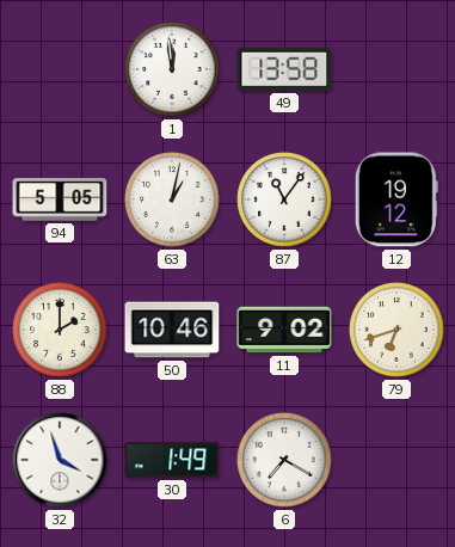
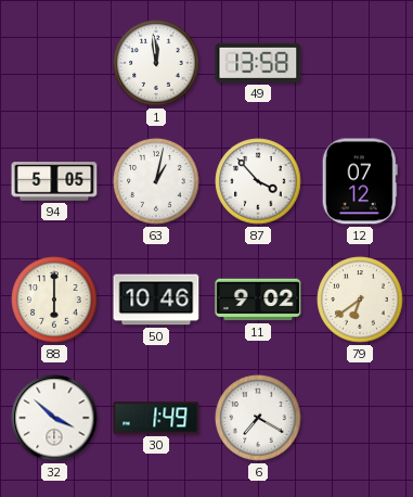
87: 11:06 -> 3:53 (258, 181)
12: 19:12 -> 07:12 (360, 181)
88: 2:00 -> 6:00 (54, 300)
79: 6:42 -> 6:39 (360, 300)
32: 3:57 -> 3:52 (54, 418)
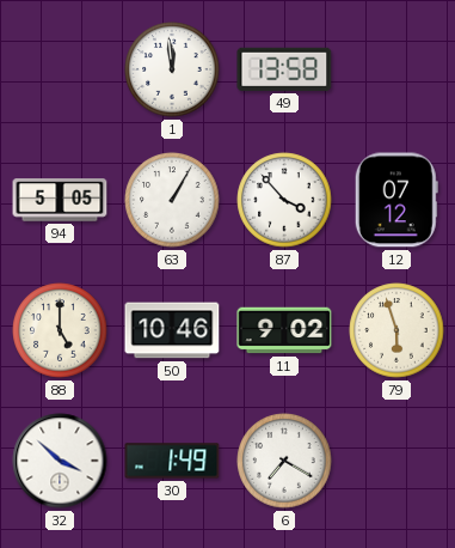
63: 1:02 -> 1:05 (172, 200)
88: 6:00 -> 5:00 (60, 330)
79: 6:39 -> 5:57 (396, 330)
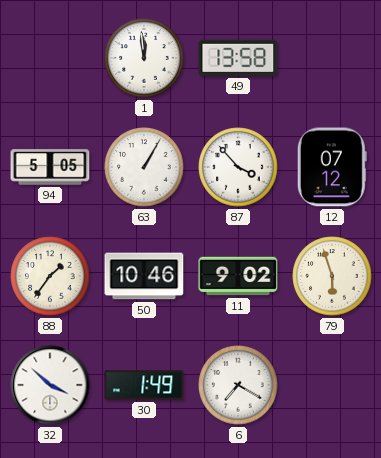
88: 5:00 -> 1:36 (50, 276)
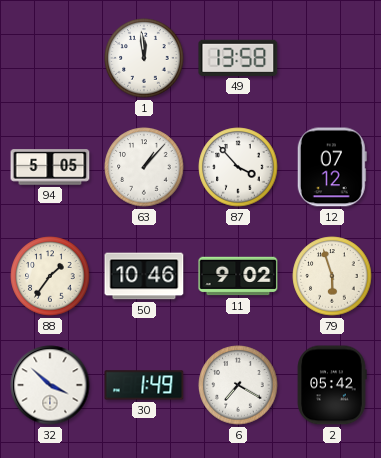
63: 1:05 -> 1:07 (144, 167)
2: none -> 05:42 (332, 385)
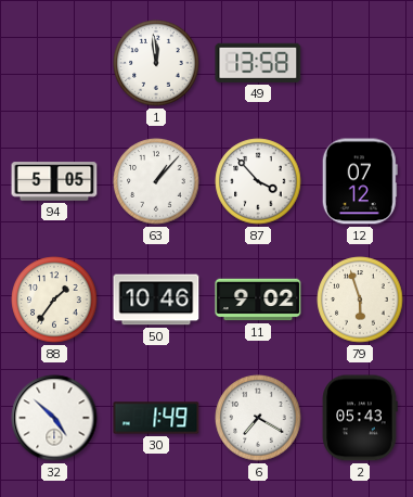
32: 3:52 -> 4:52 (54, 418)
2: 05:42 -> 05:43 (360, 418)
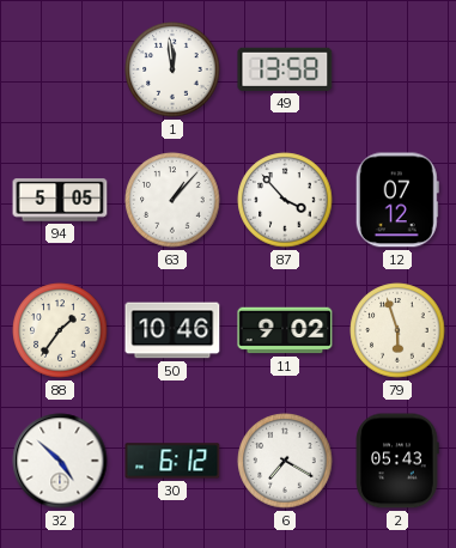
30: 1:49 -> 6:12 (172, 461)
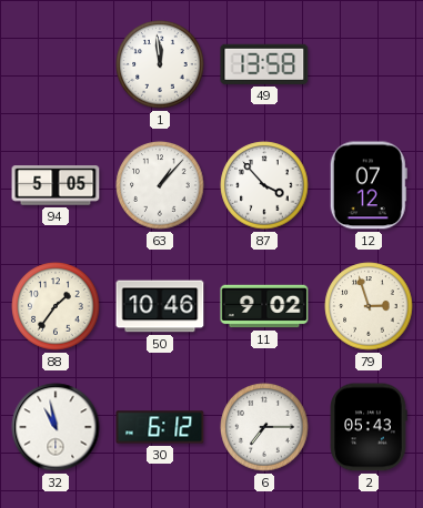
79: 5:57 -> 2:57 (369, 306)
32: 4:52 -> 10:58 (56, 427)
6: 7:20 -> 7:15 (264, 427)
